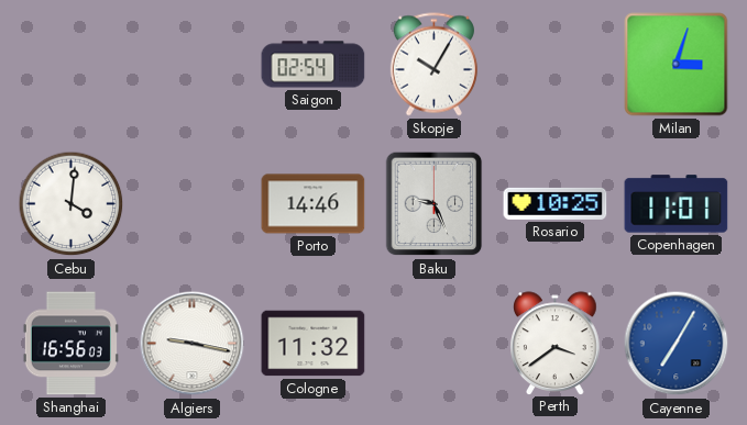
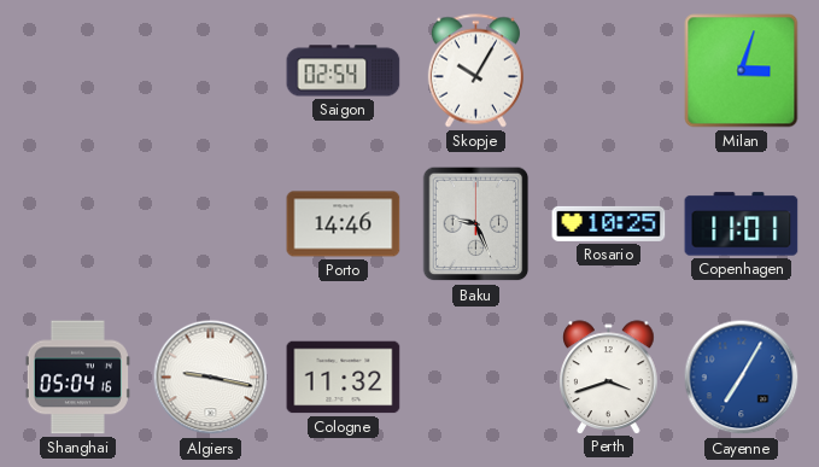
Cebu: 4:01 -> none (72, 204)
Shanghai: 16:56 -> 05:04 (77, 378)
Perth: 3:39 -> 3:42 (609, 376)
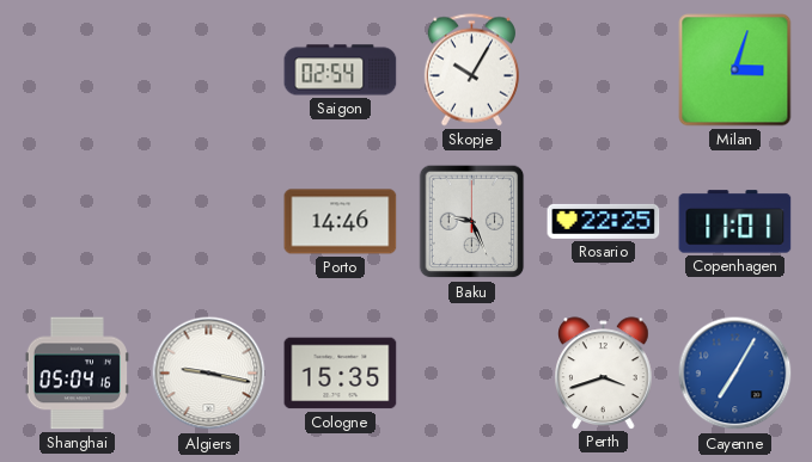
Rosario: 10:25 -> 22:25 (604, 221)
Cologne: 11:32 -> 15:35 (341, 374)
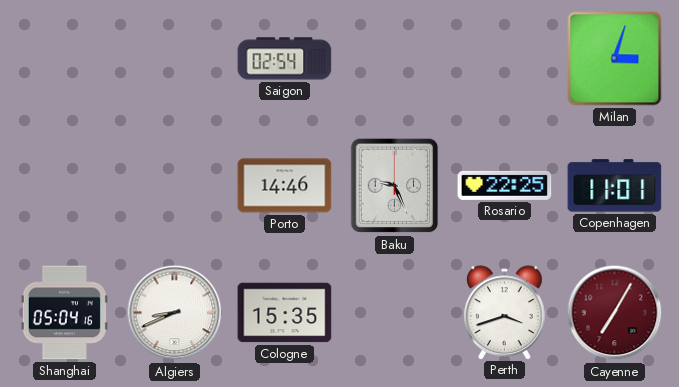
Skopje: 10:05 -> none (471, 70)
Algiers: 9:17 -> 8:41 (175, 313)
Cayenne dial: blue -> burgundy (615, 313)
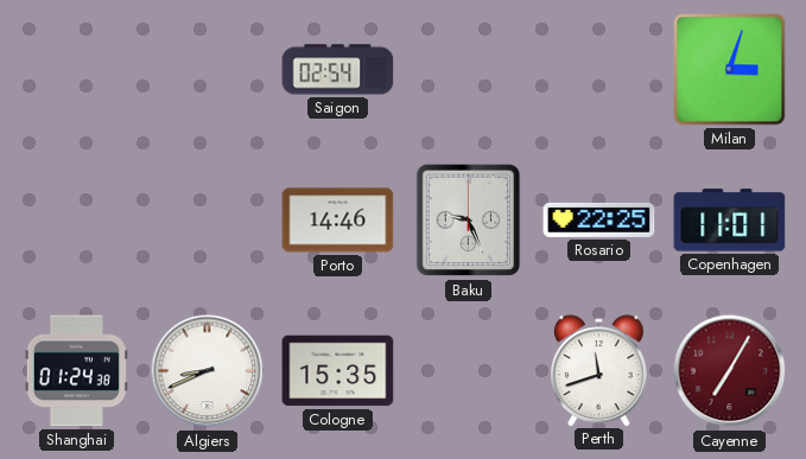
Shanghai: 05:04 -> 01:24 (76, 371)
Perth: 3:42 -> 11:42 (599, 370)
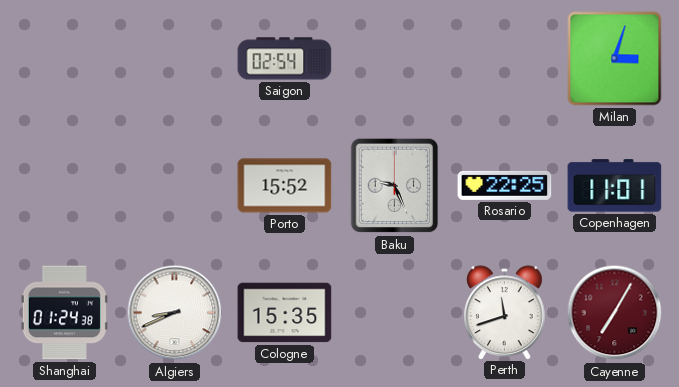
Porto: 14:46 -> 15:52 (285, 186)
